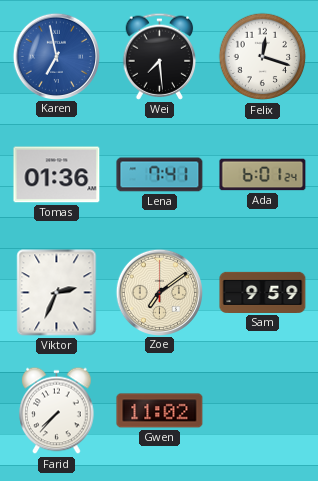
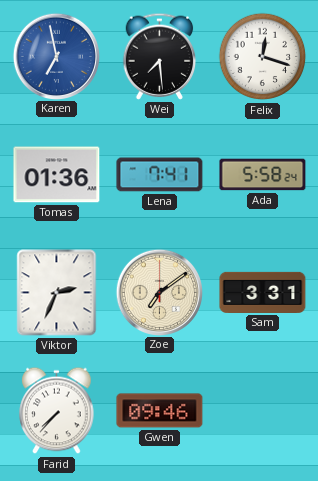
Ada: 6:01 -> 5:58 (263, 175)
Sam: 9:59 -> 3:31 (263, 292)
Gwen: 11:02 -> 09:46 (160, 411)
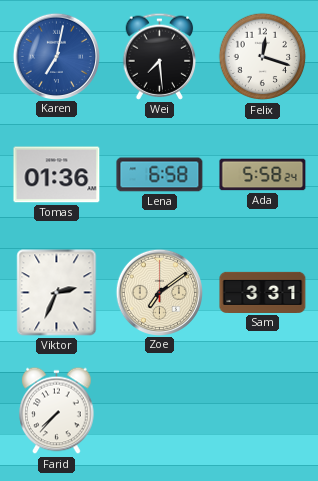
Karen: 6:58 -> 7:02 (56, 56)
Lena: 7:41 -> 6:58 (160, 175)
Gwen: 09:46 -> none (160, 411)
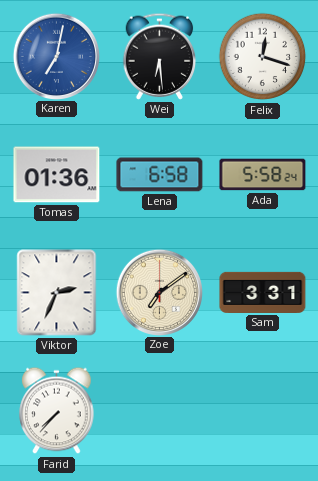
Wei: 7:29 -> 6:29 (160, 56)
